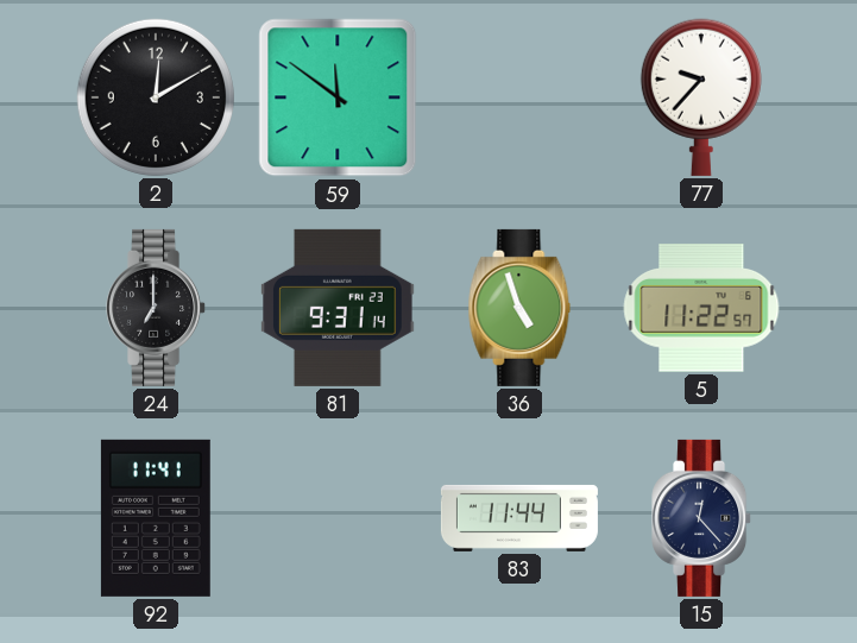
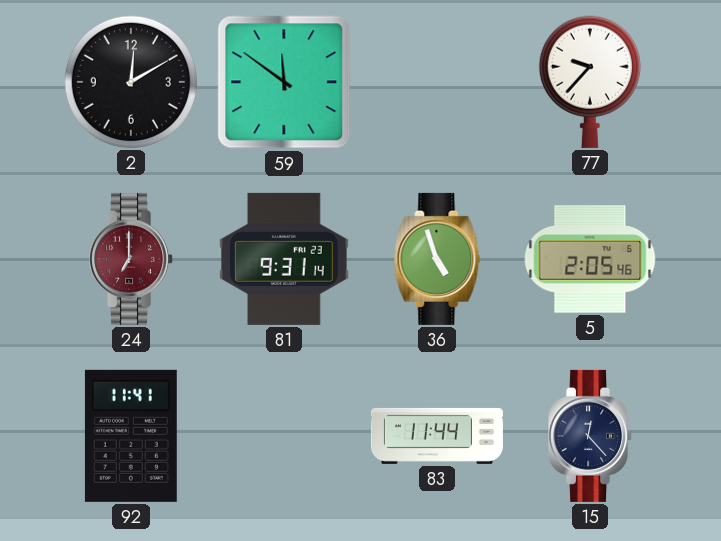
24 dial: black -> burgundy (132, 259)
5: 11:22 -> 2:05 (590, 259)
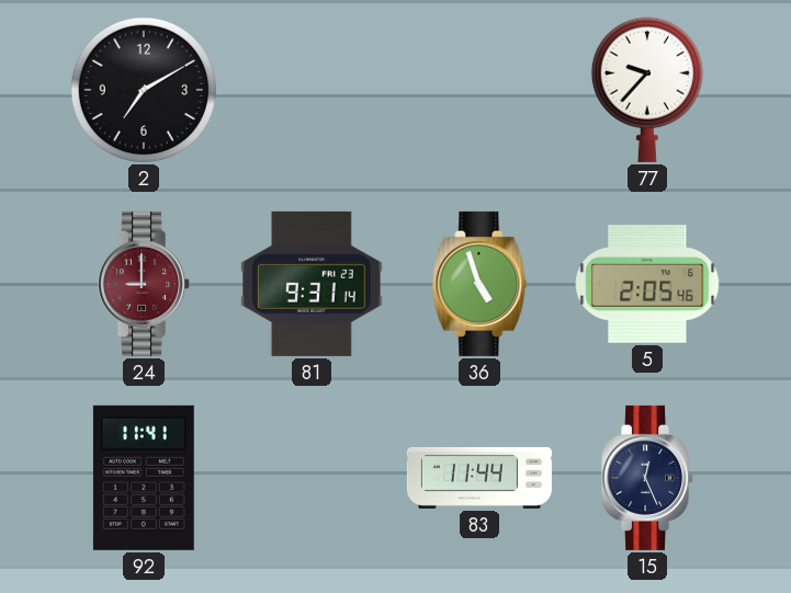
2: 12:10 -> 7:10 (144, 90)
59: 11:51 -> none (284, 82)
24: 7:00 -> 9:00 (145, 284)
15: 12:23 -> 12:26 (648, 478)
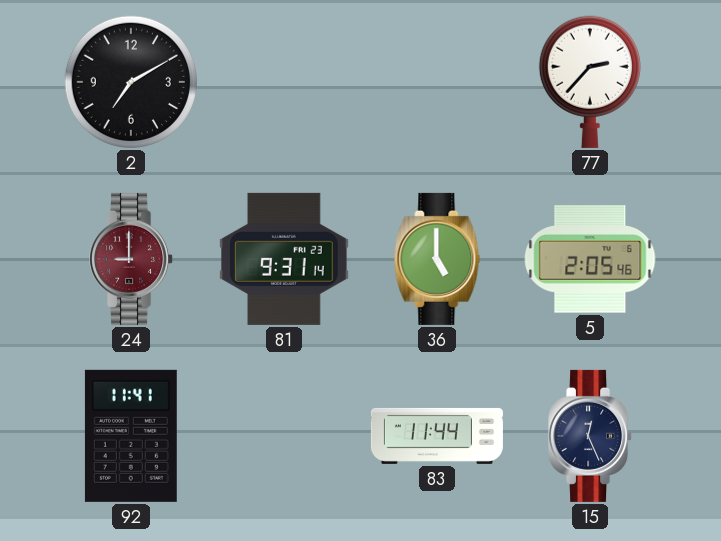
77: 9:37 -> 2:37 (590, 82)
36: 4:57 -> 5:00 (437, 259)
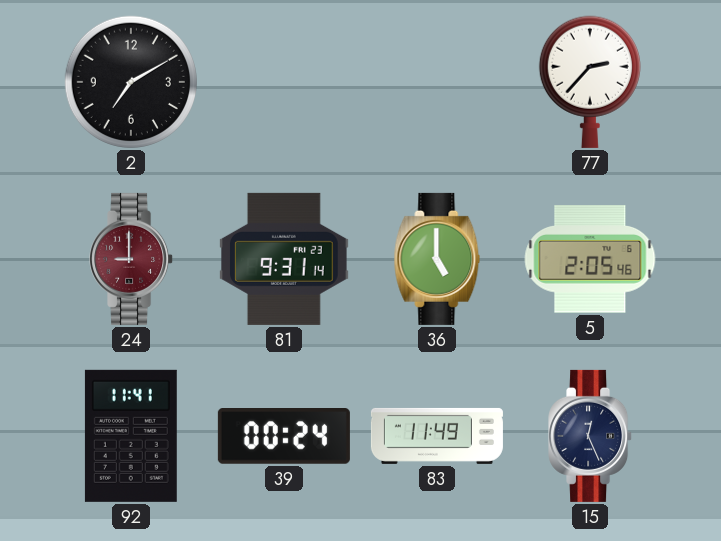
39: none -> 00:24 (284, 437)
83: 11:44 -> 11:49 (437, 436)
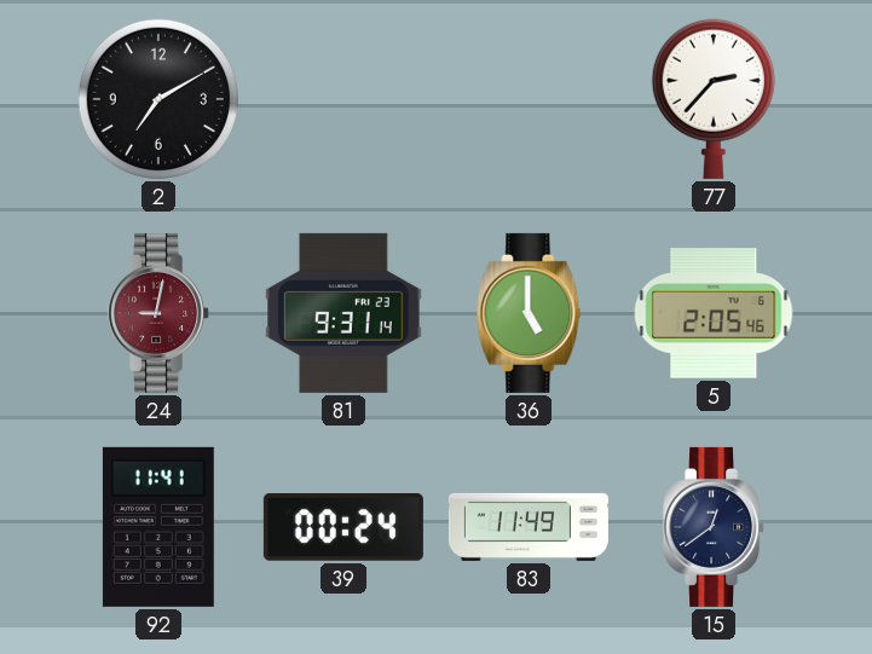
24: 9:00 -> 9:02 (160, 313)
15: 12:26 -> 12:39 (715, 527)
